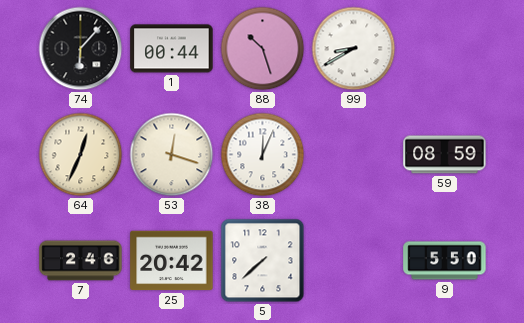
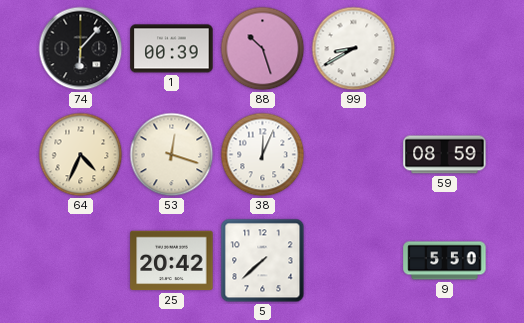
1: 00:44 -> 00:39 (172, 49)
64: 12:34 -> 4:34 (81, 155)
7: 2:46 -> none (81, 261)
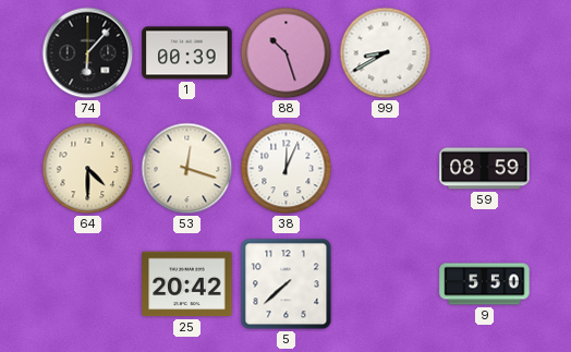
64: 4:34 -> 4:30 (88, 169)
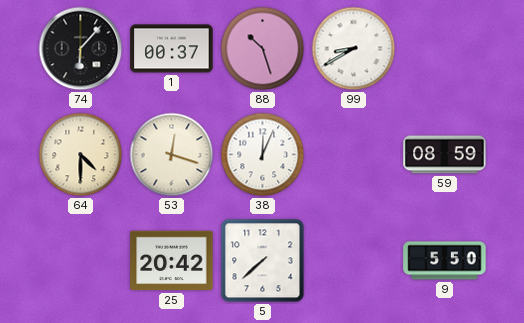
1: 00:39 -> 00:37 (172, 49)
